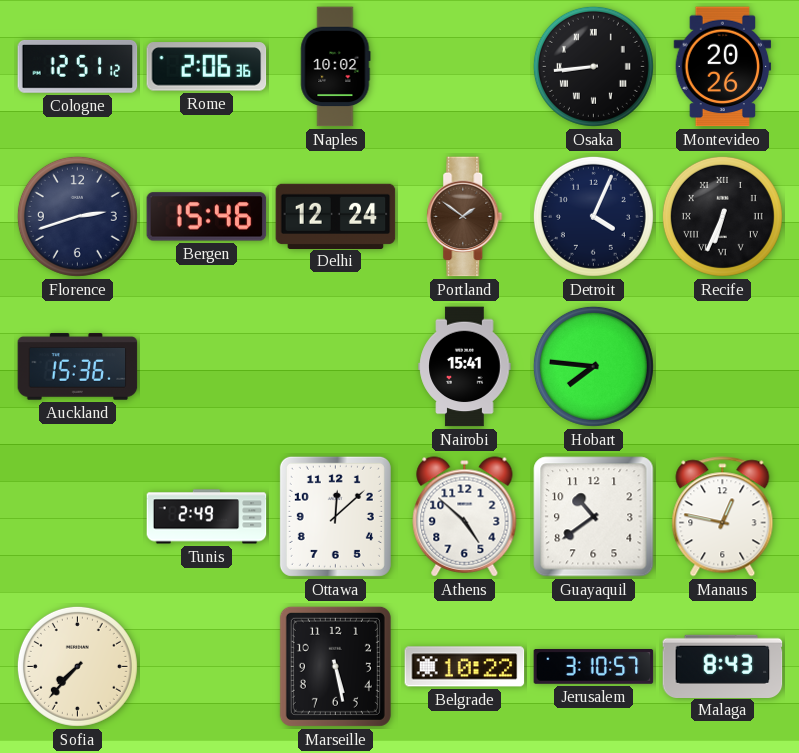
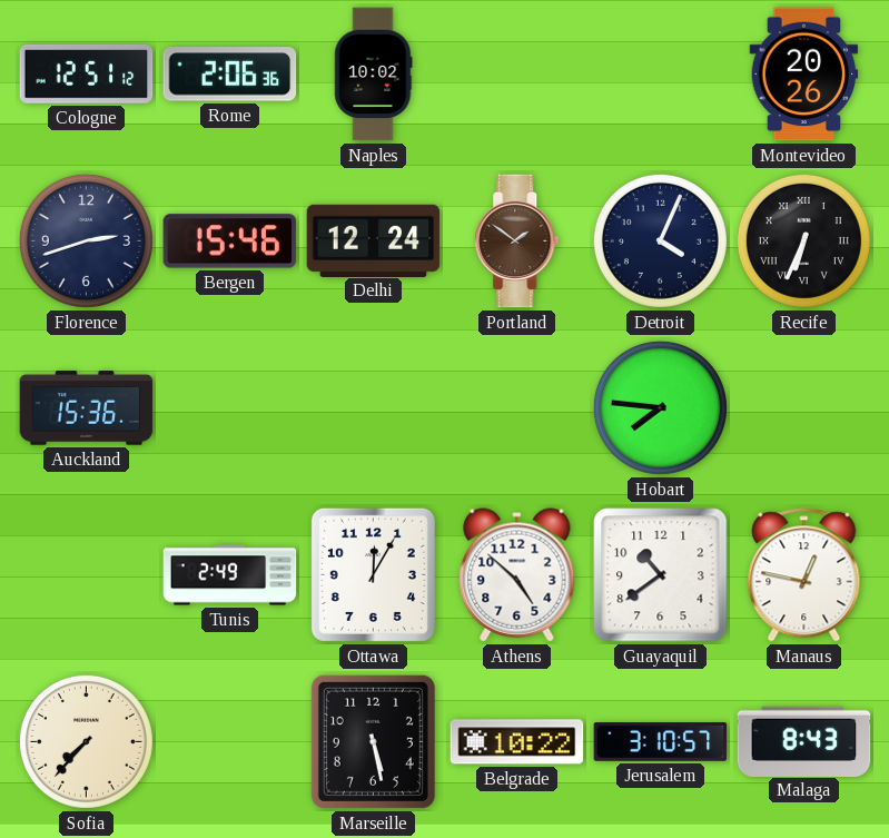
Osaka: 8:44 -> none (593, 66)
Nairobi: 15:41 -> none (465, 367)
Ottawa: 12:08 -> 12:05 (373, 574)
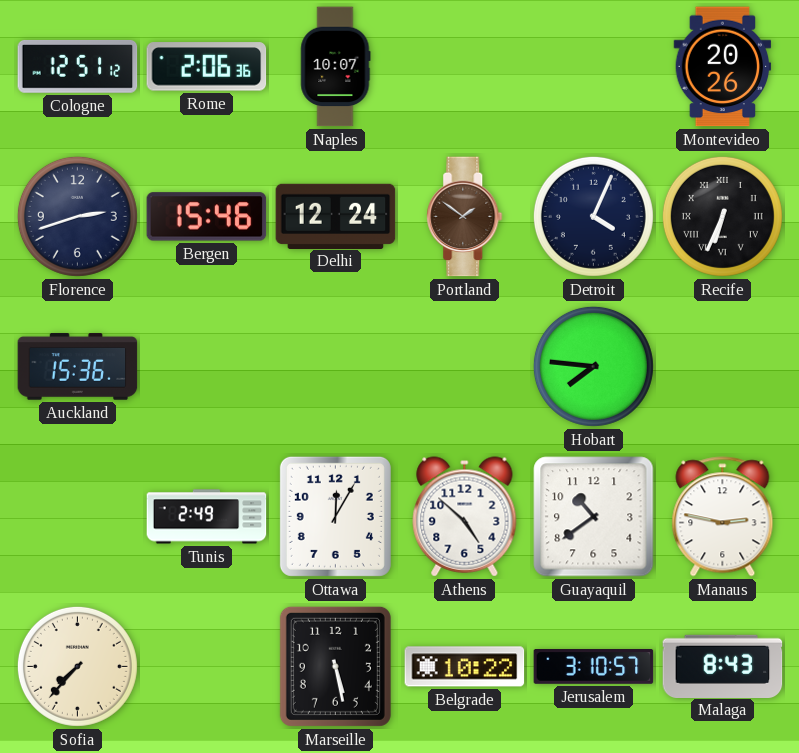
Naples: 10:02 -> 10:07 (336, 67)
Manaus: 12:47 -> 2:47 (723, 517)
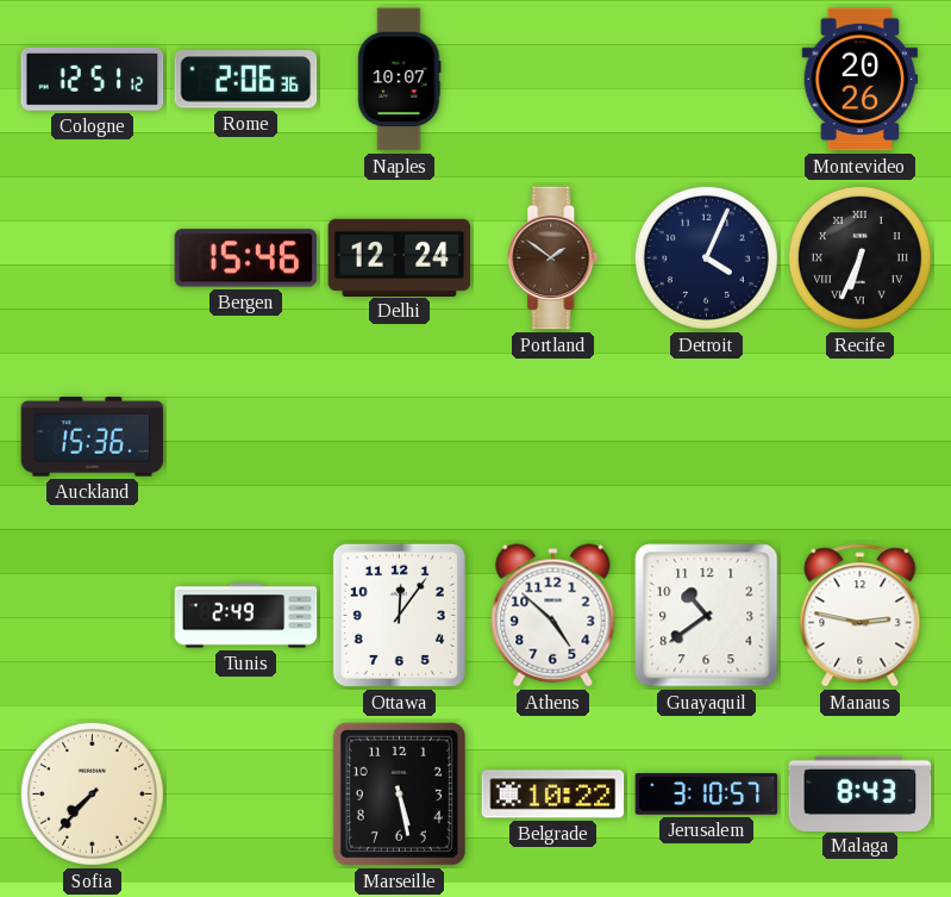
Florence: 2:42 -> none (77, 216)
Hobart: 7:46 -> none (593, 366)
Ottawa: 12:05 -> 12:06 (399, 615)
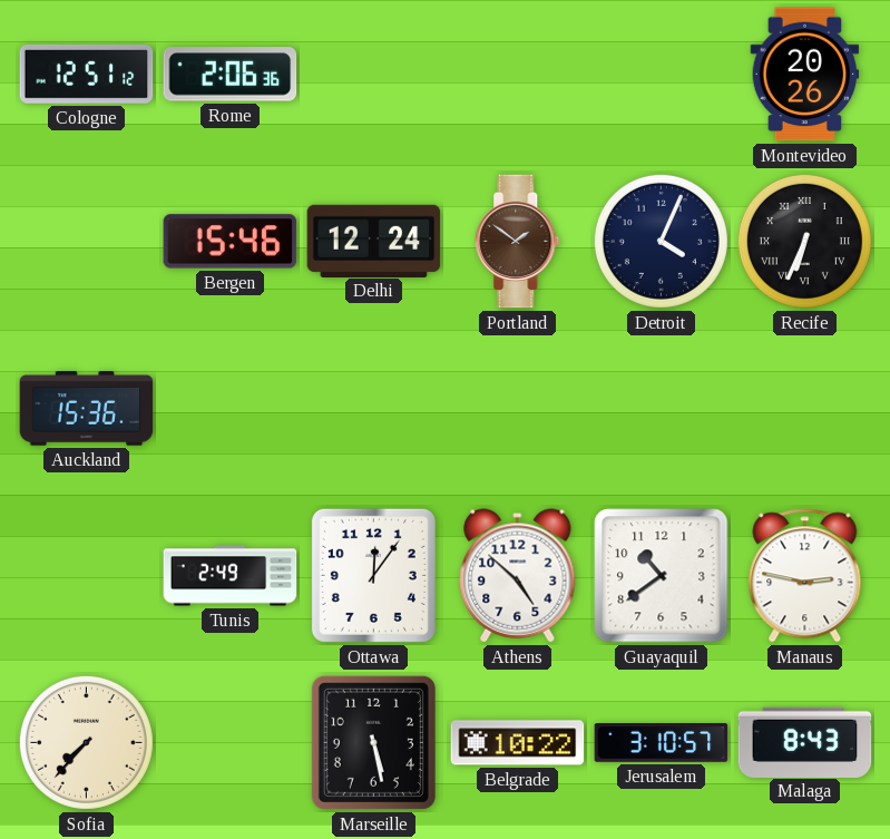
Naples: 10:07 -> none (400, 80)
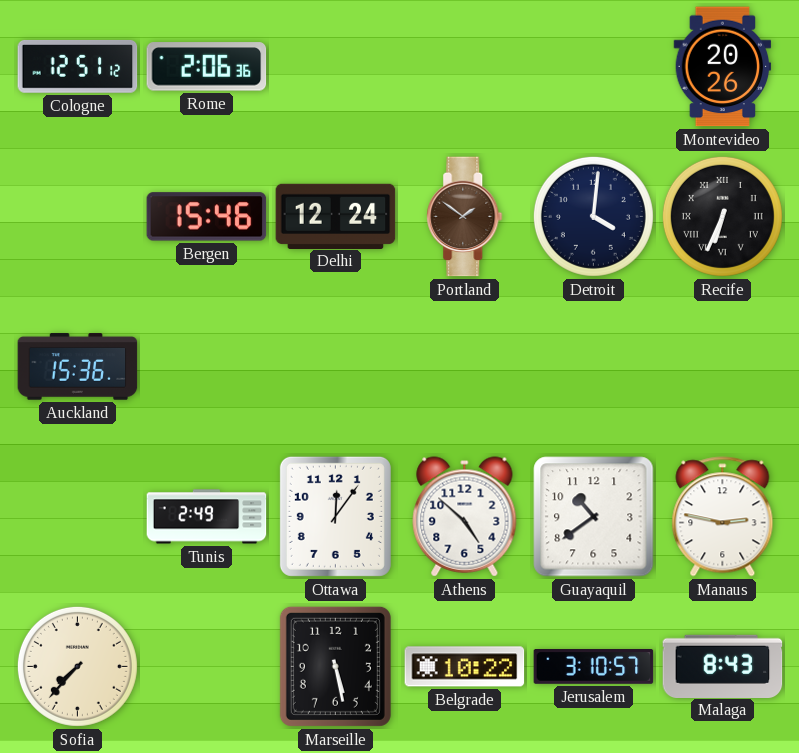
Detroit: 4:04 -> 4:01 (593, 216)
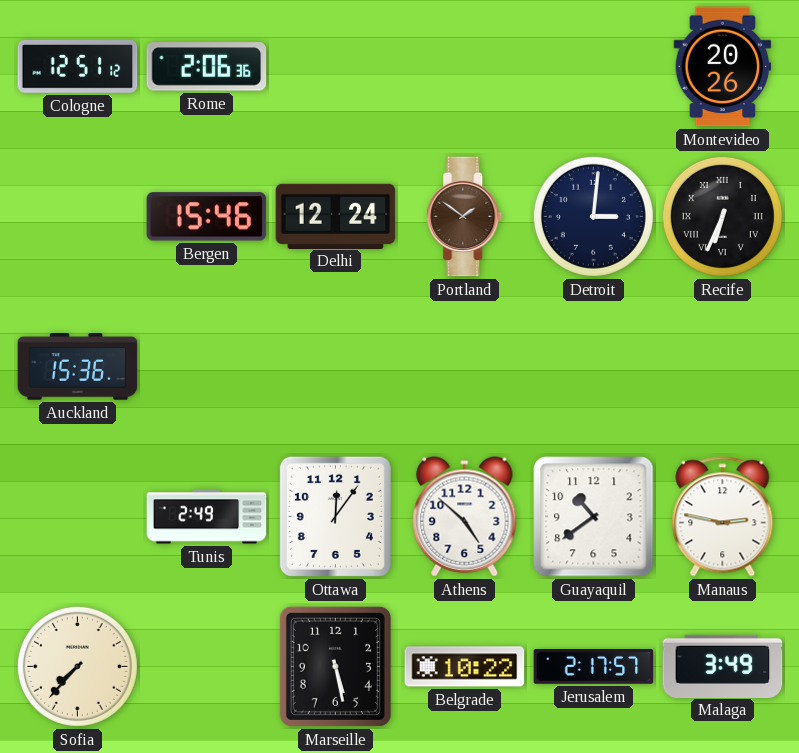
Detroit: 4:01 -> 3:01 (593, 216)
Jerusalem: 3:10 -> 2:17 (594, 667)
Malaga: 8:43 -> 3:49 (723, 666)
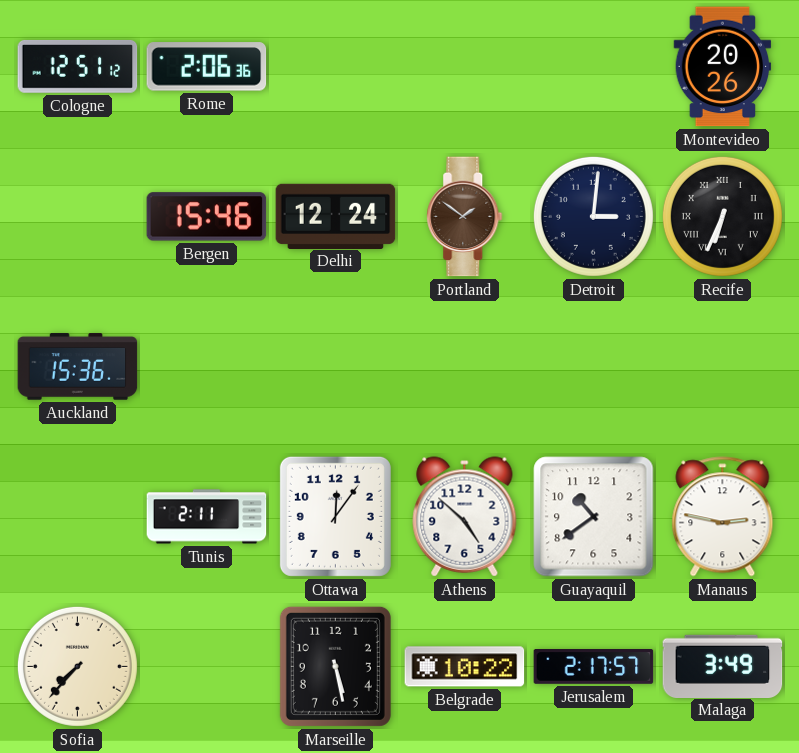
Tunis: 2:49 -> 2:11 (207, 517)
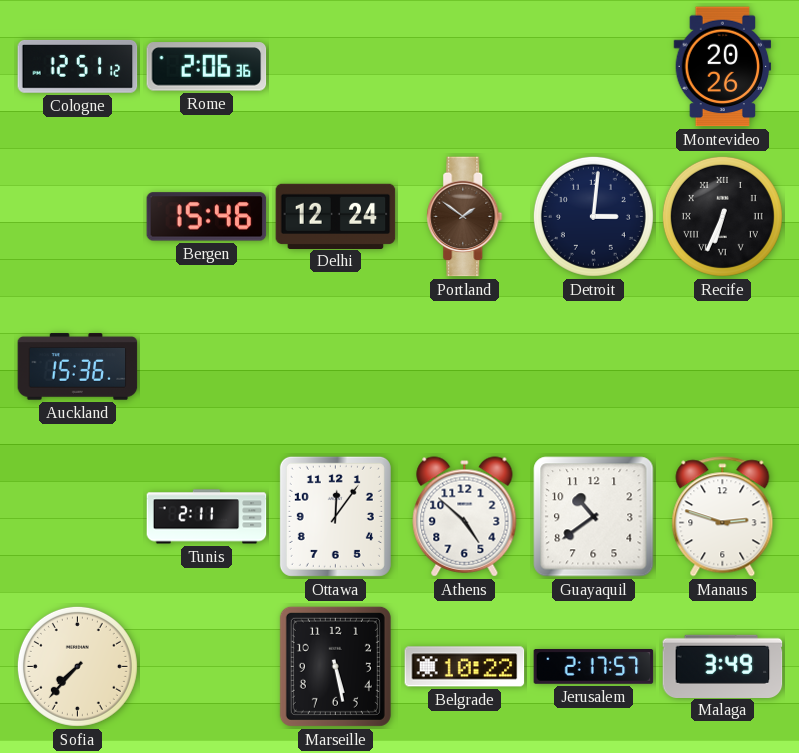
Manaus: 2:47 -> 2:48 (723, 517)
